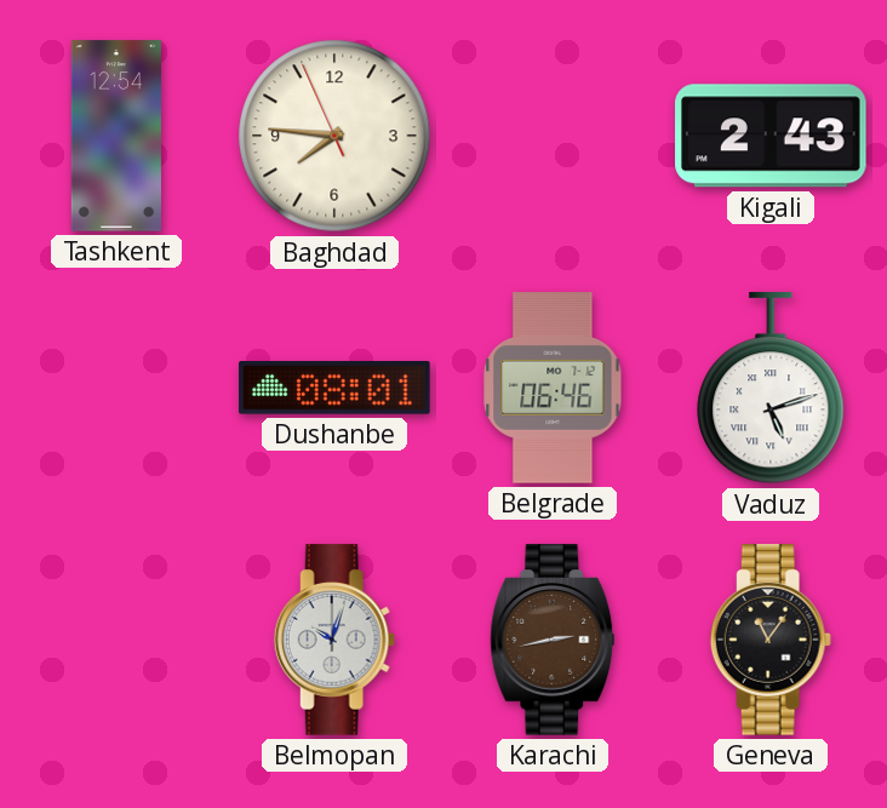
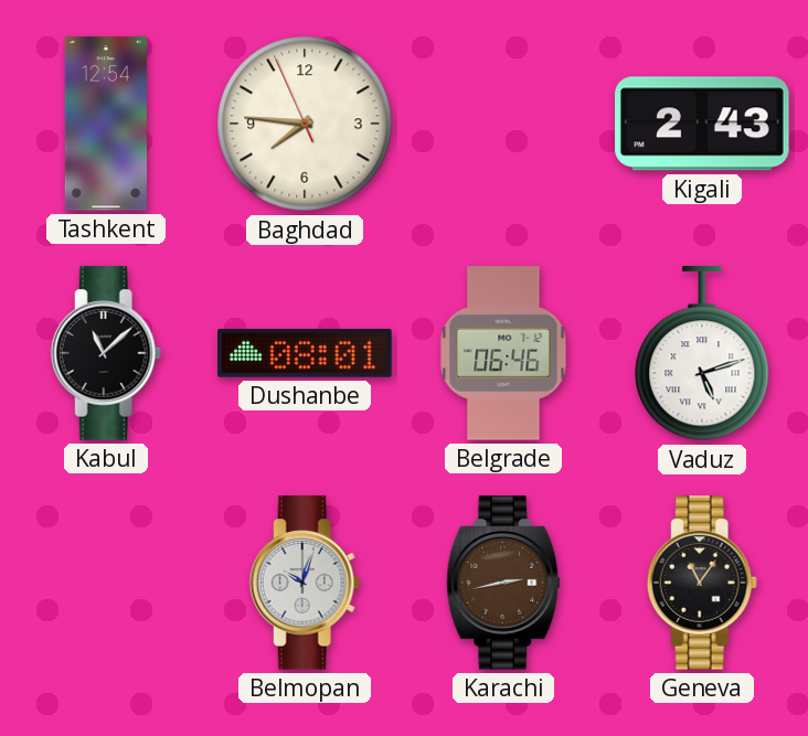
Kabul: none -> 11:08 (106, 353)
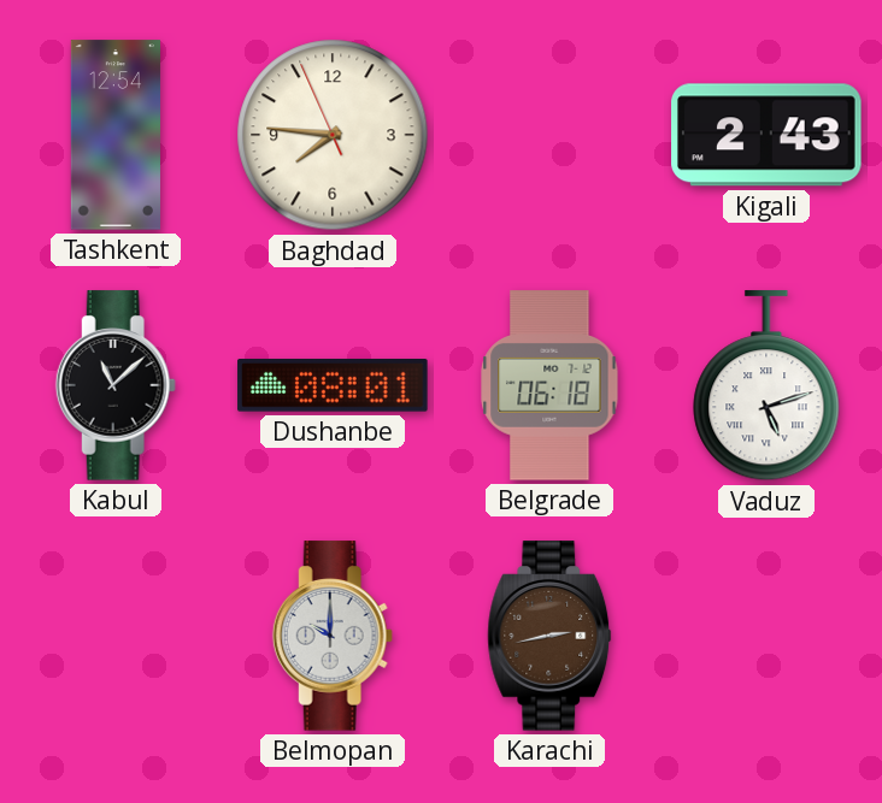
Belgrade: 06:46 -> 06:18 (549, 385)
Belmopan: 10:03 -> 10:00 (333, 636)
Geneva: 11:06 -> none (702, 583)
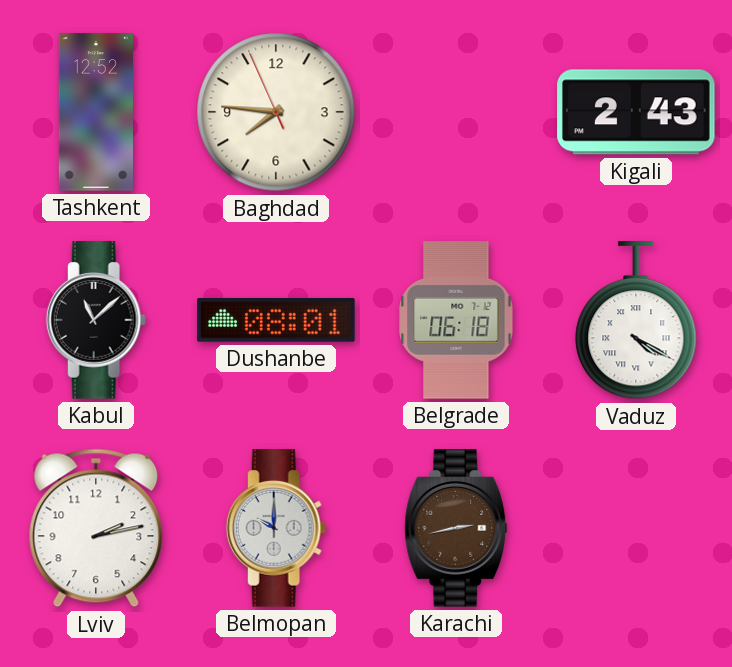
Tashkent: 12:54 -> 12:52 (96, 112)
Vaduz: 5:12 -> 4:20 (636, 321)
Lviv: none -> 2:13 (96, 528)
